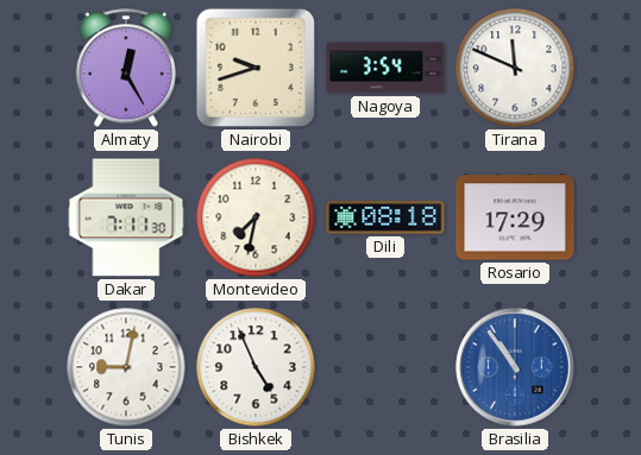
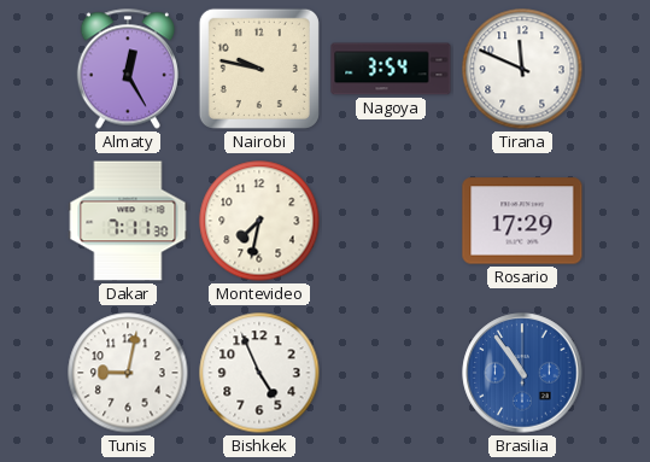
Nairobi: 9:42 -> 9:47 (259, 69)
Dili: 08:18 -> none (385, 217)
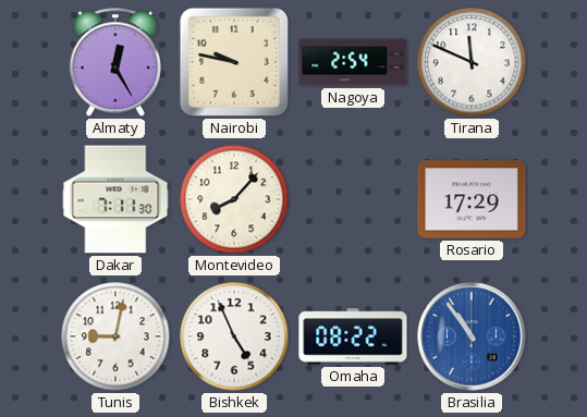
Nagoya: 3:54 -> 2:54 (353, 62)
Montevideo: 7:32 -> 8:07 (234, 199)
Omaha: none -> 08:22 (353, 336)
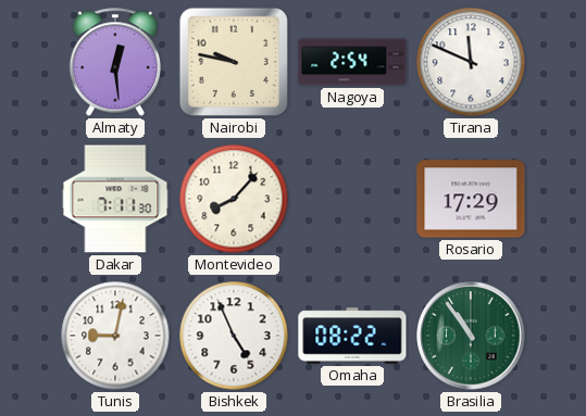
Almaty: 12:25 -> 12:29 (115, 62)
Brasilia dial: blue -> green (471, 336)
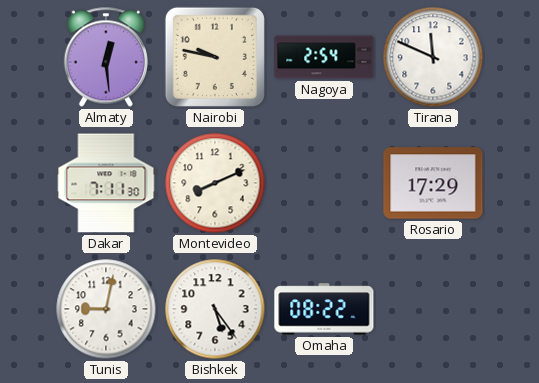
Montevideo: 8:07 -> 8:11 (215, 183)
Bishkek: 4:56 -> 5:24 (215, 309)
Brasilia: 10:54 -> none (471, 336)
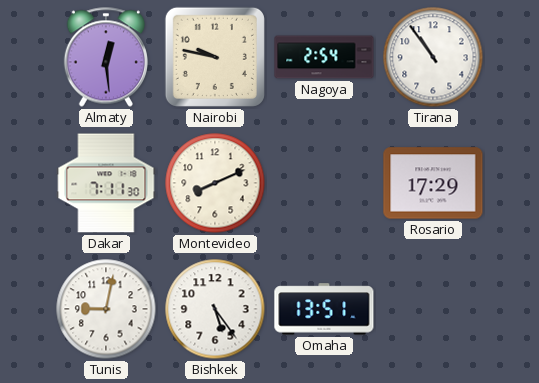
Tirana: 11:49 -> 10:54 (433, 57)
Omaha: 08:22 -> 13:51 (324, 309)
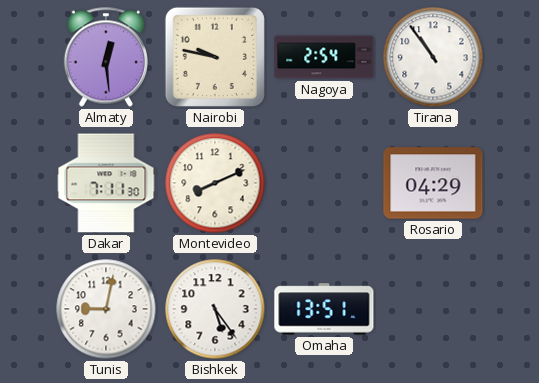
Rosario: 17:29 -> 04:29 (433, 183)
